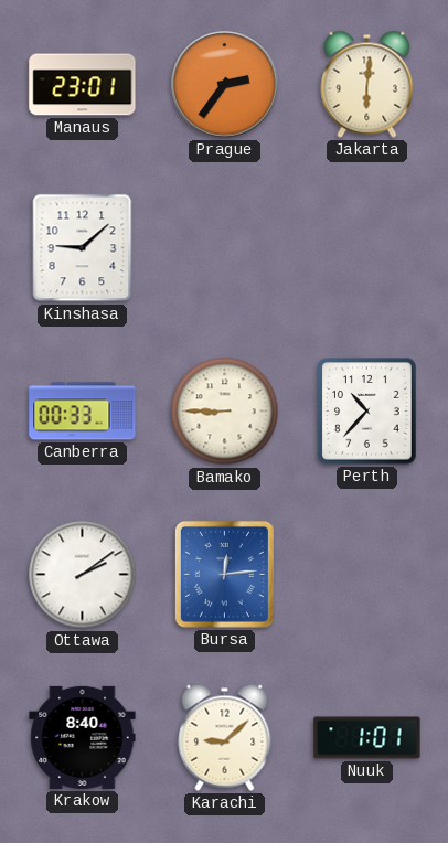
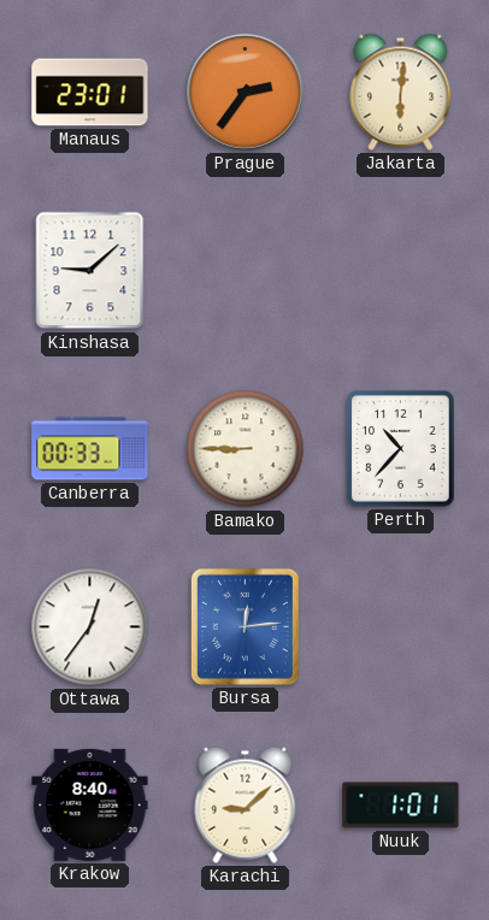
Ottawa: 2:09 -> 12:36 (90, 627)
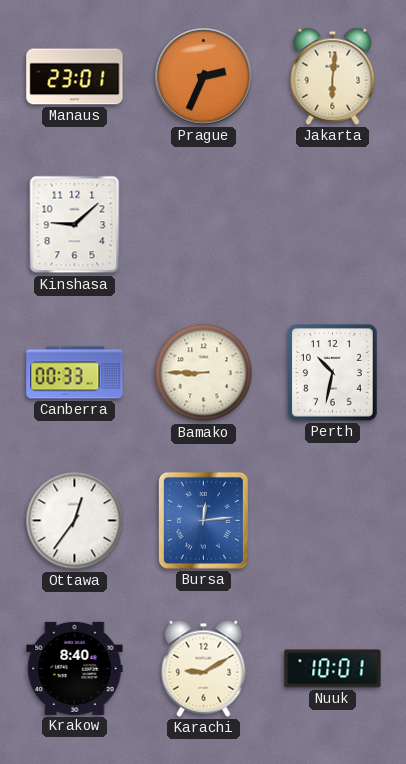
Prague: 2:36 -> 2:34 (204, 77)
Perth: 10:37 -> 10:32 (333, 373)
Karachi: 9:08 -> 9:10 (204, 668)
Nuuk: 1:01 -> 10:01 (333, 669)
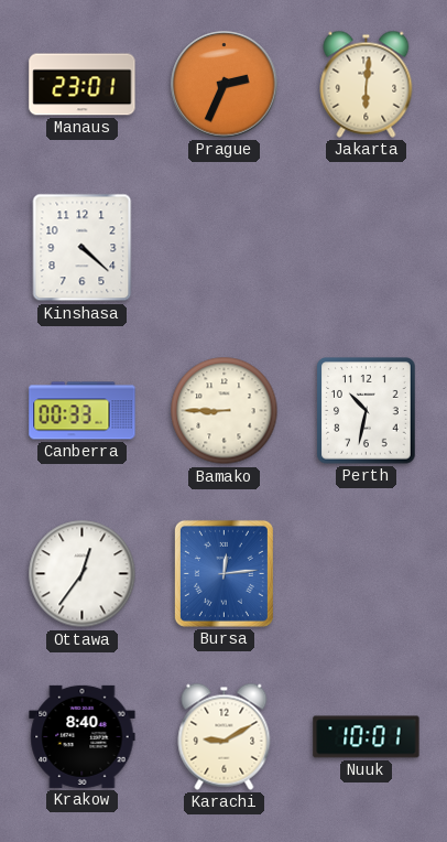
Kinshasa: 9:08 -> 4:22 (83, 248)
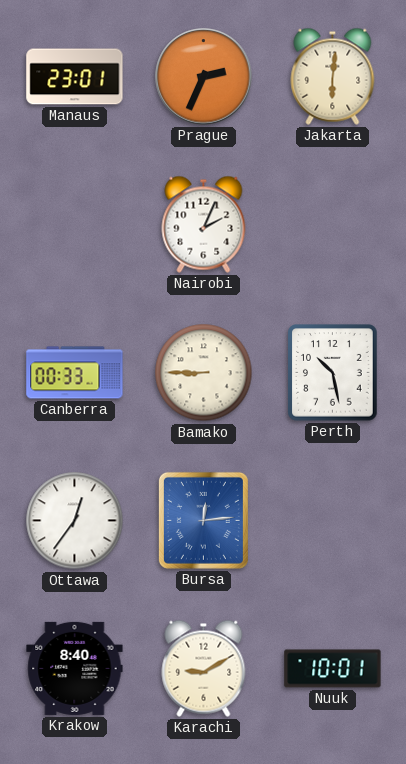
Kinshasa: 4:22 -> none (83, 248)
Nairobi: none -> 2:04 (204, 224)
Perth: 10:32 -> 10:28 (333, 373)
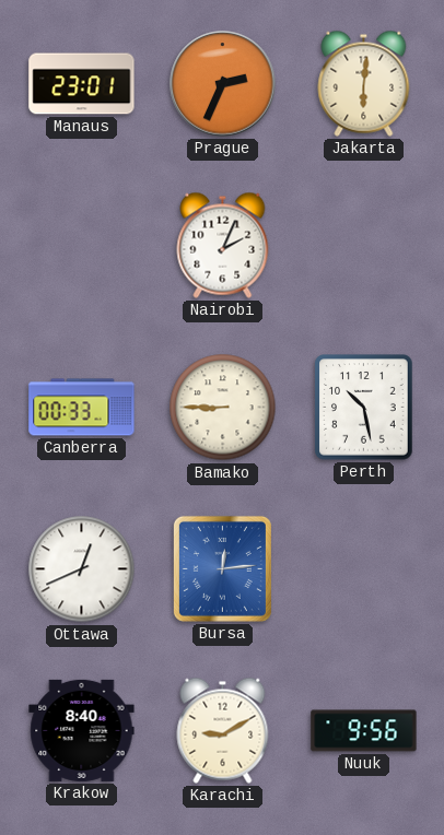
Ottawa: 12:36 -> 12:41 (82, 569)
Nuuk: 10:01 -> 9:56 (364, 731)
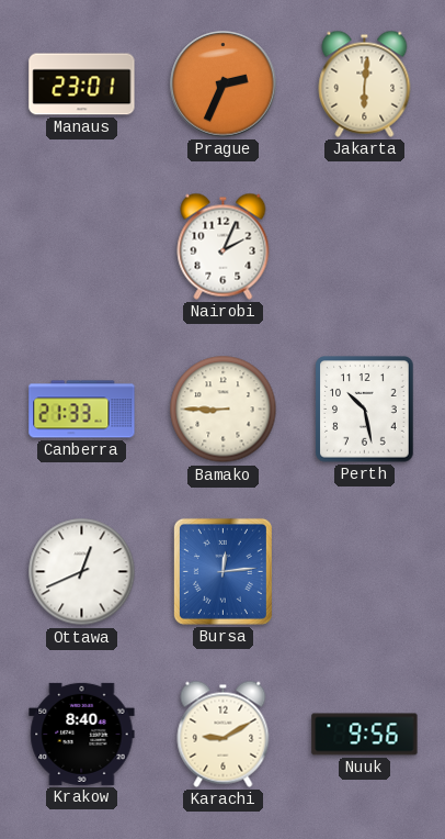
Canberra: 00:33 -> 21:33 (82, 410)
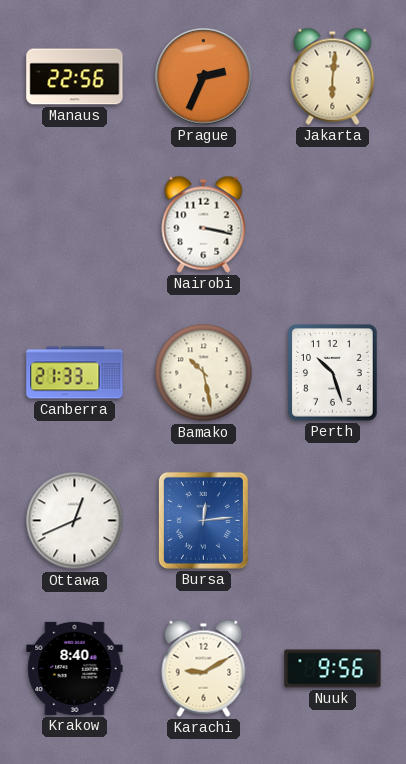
Manaus: 23:01 -> 22:56 (75, 77)
Nairobi: 2:04 -> 3:17 (204, 224)
Bamako: 8:45 -> 10:28 (204, 373)
Perth: 10:28 -> 10:27 (333, 373)
